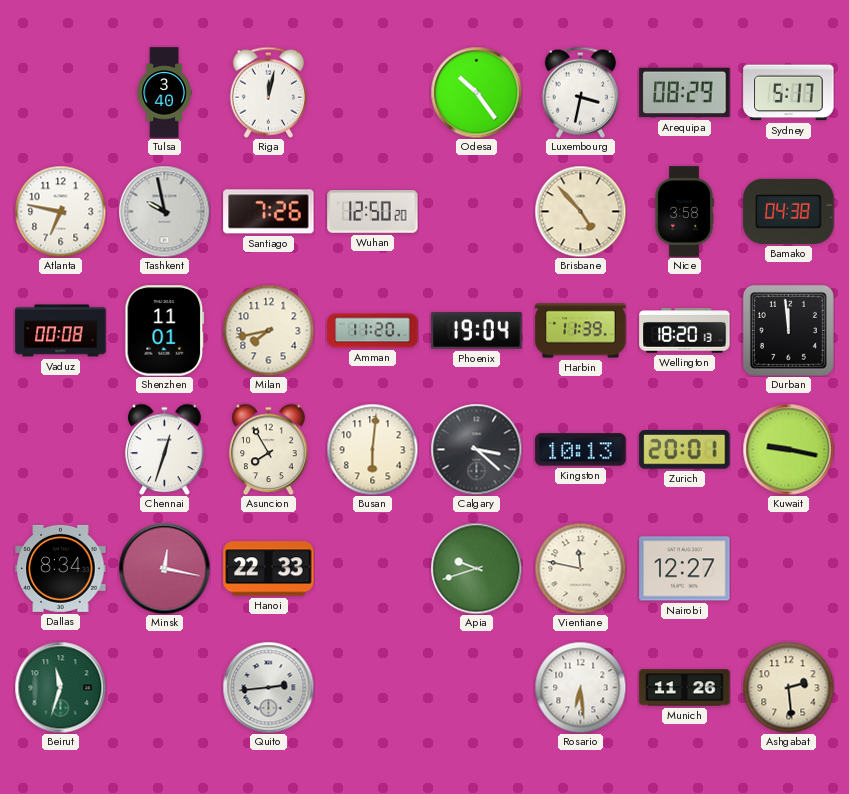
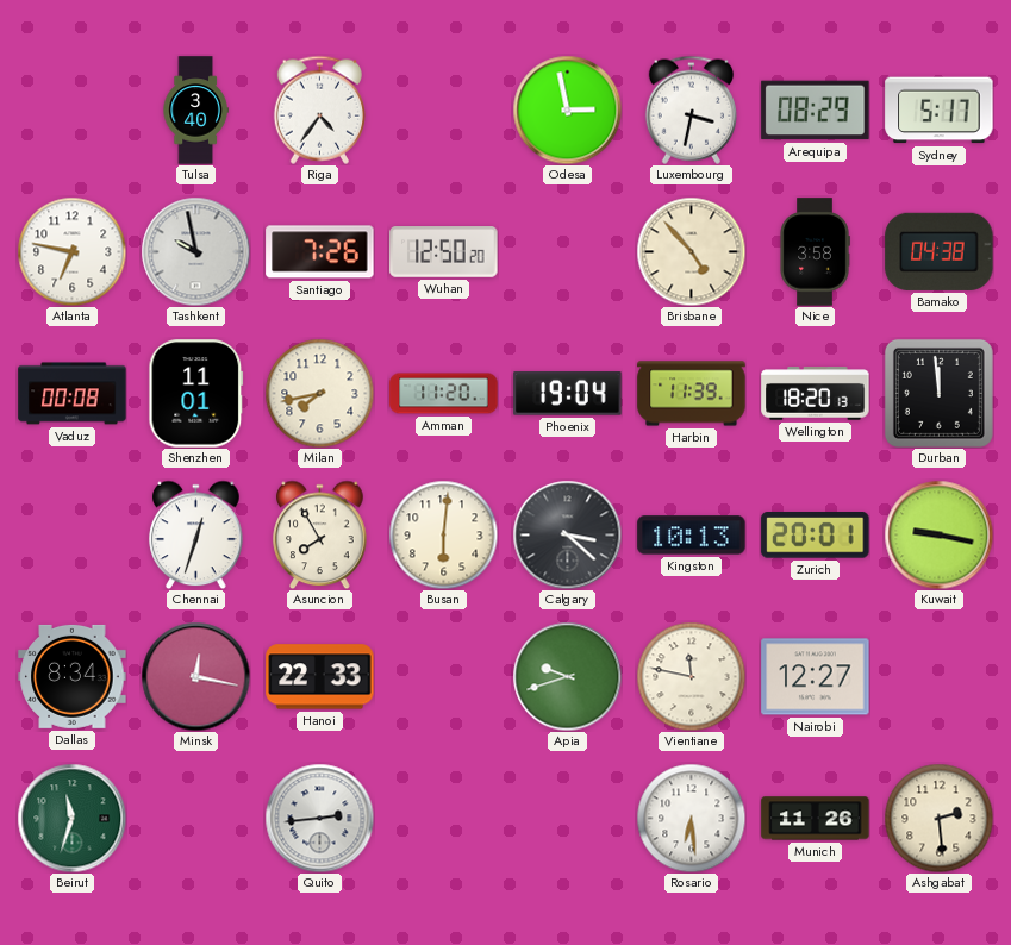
Riga: 12:02 -> 4:36 (319, 109)
Odesa: 10:24 -> 2:58 (567, 109)
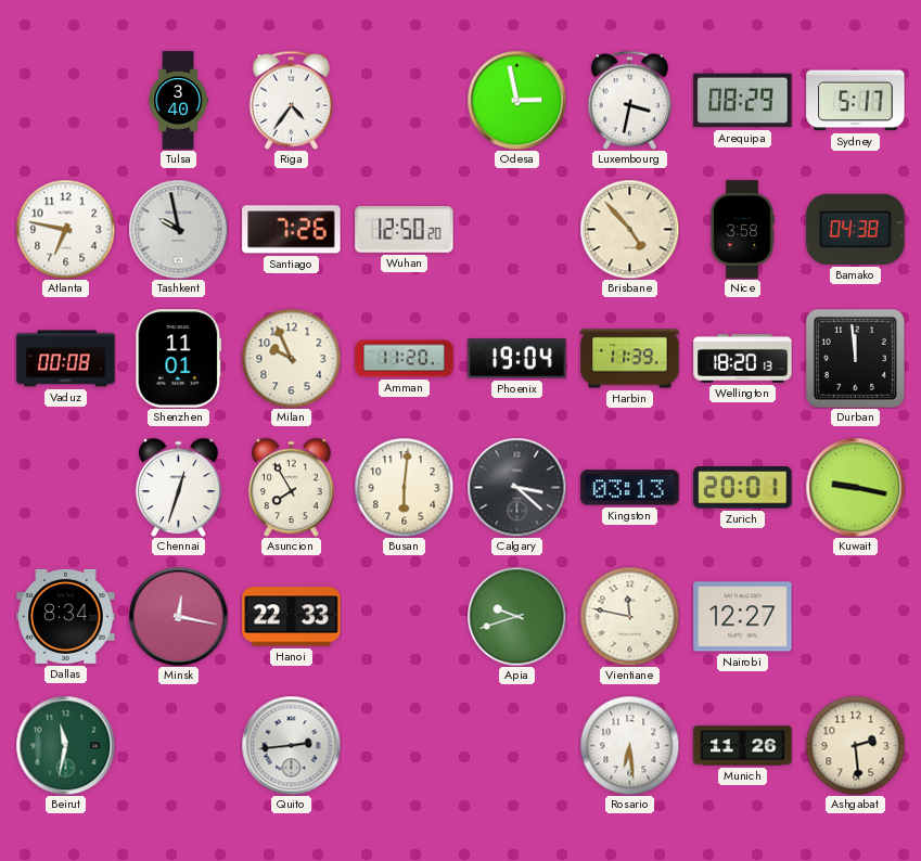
Milan: 7:43 -> 9:56 (291, 358)
Kingston: 10:13 -> 03:13 (630, 488)
Beirut: 11:33 -> 11:32 (65, 745)
